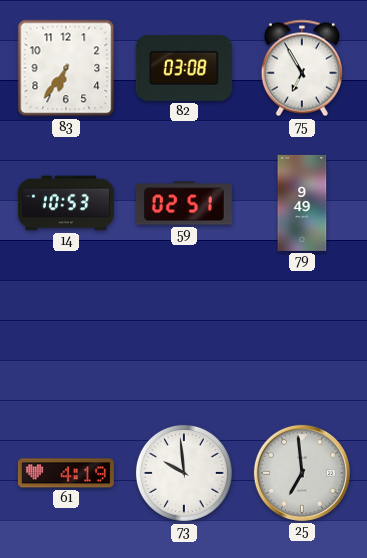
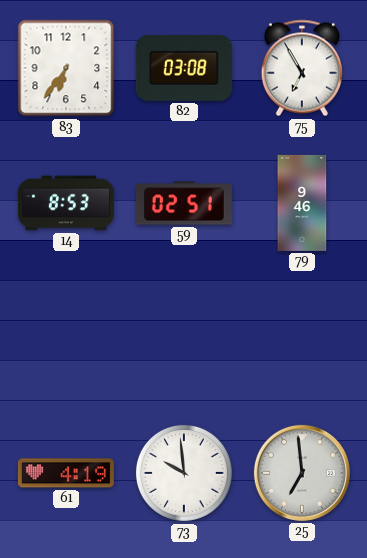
14: 10:53 -> 8:53 (66, 203)
79: 9:49 -> 9:46 (302, 203)
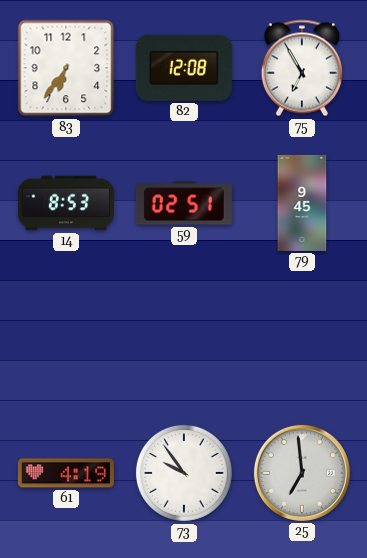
82: 03:08 -> 12:08 (184, 68)
79: 9:46 -> 9:45 (302, 203)
73: 9:59 -> 9:54 (184, 473)
